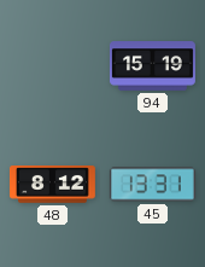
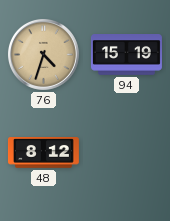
76: none -> 4:33 (43, 54)
45: 13:31 -> none (152, 185)
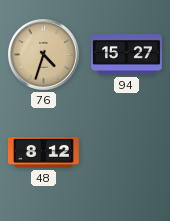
94: 15:19 -> 15:27 (126, 55)
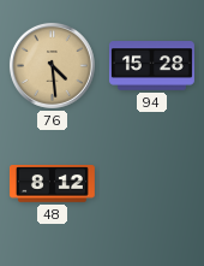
76: 4:33 -> 4:29 (52, 65)
94: 15:27 -> 15:28 (151, 66)
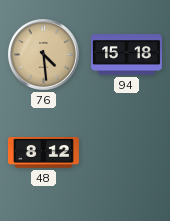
94: 15:28 -> 15:18 (126, 55)
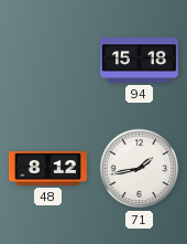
76: 4:29 -> none (43, 54)
71: none -> 1:43 (140, 169)
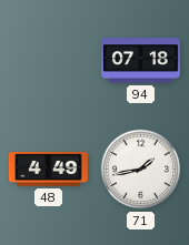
94: 15:18 -> 07:18 (140, 61)
48: 8:12 -> 4:49 (48, 170)
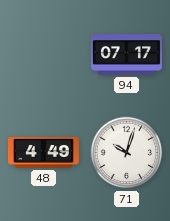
94: 07:18 -> 07:17 (126, 55)
71: 1:43 -> 10:03 (127, 153)
